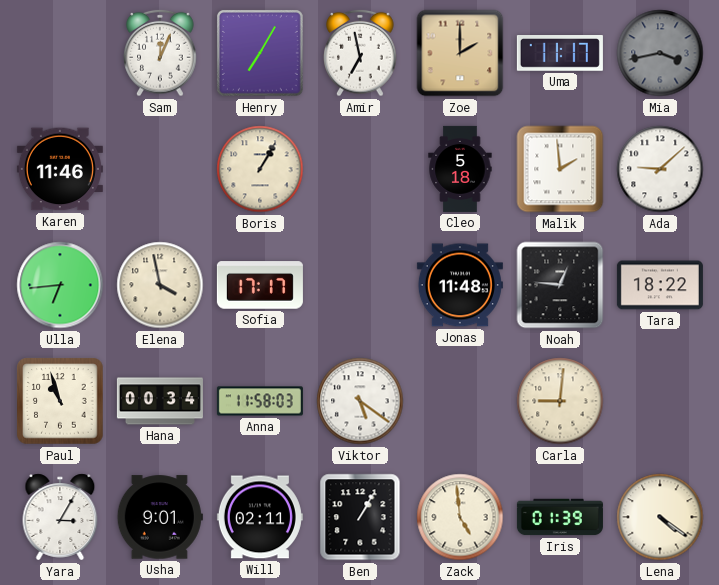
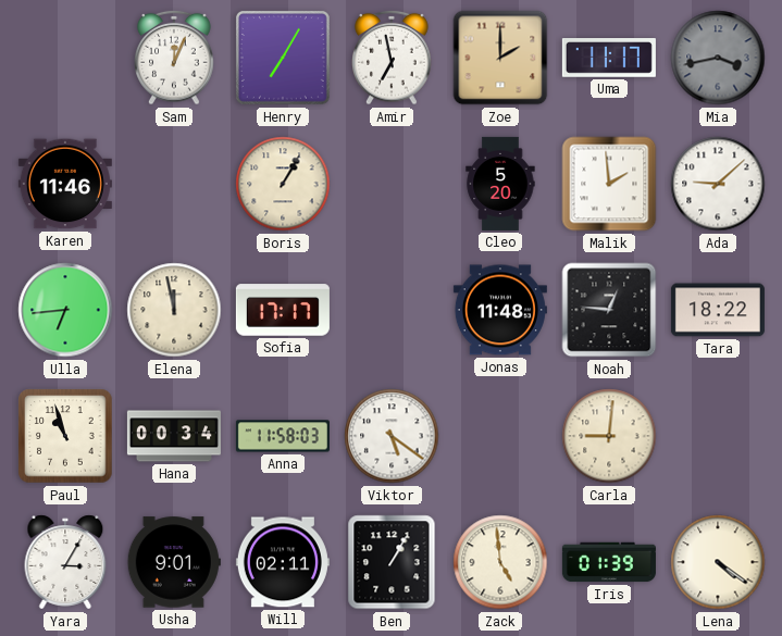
Cleo: 5:18 -> 5:20 (500, 184)
Elena: 3:58 -> 11:58 (174, 310)
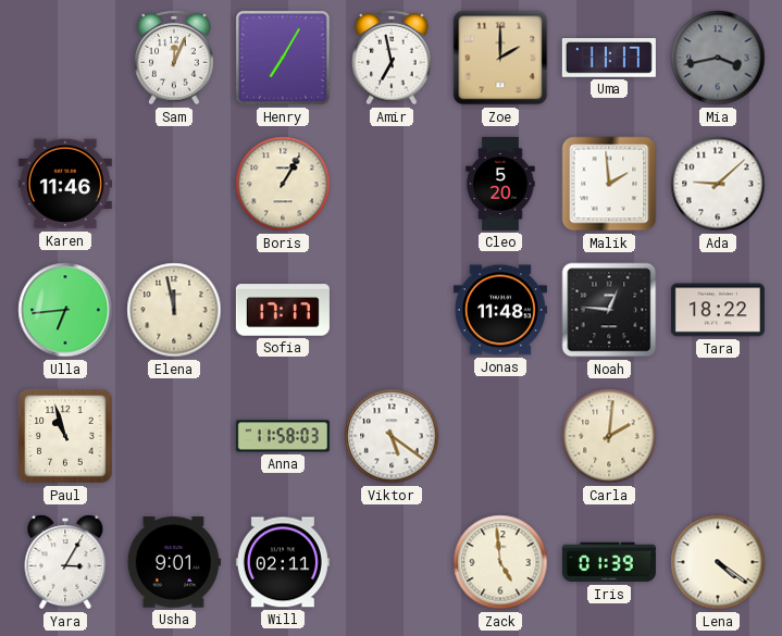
Hana: 00:34 -> none (174, 436)
Carla: 9:01 -> 2:01 (609, 436)
Ben: 1:05 -> none (392, 562)
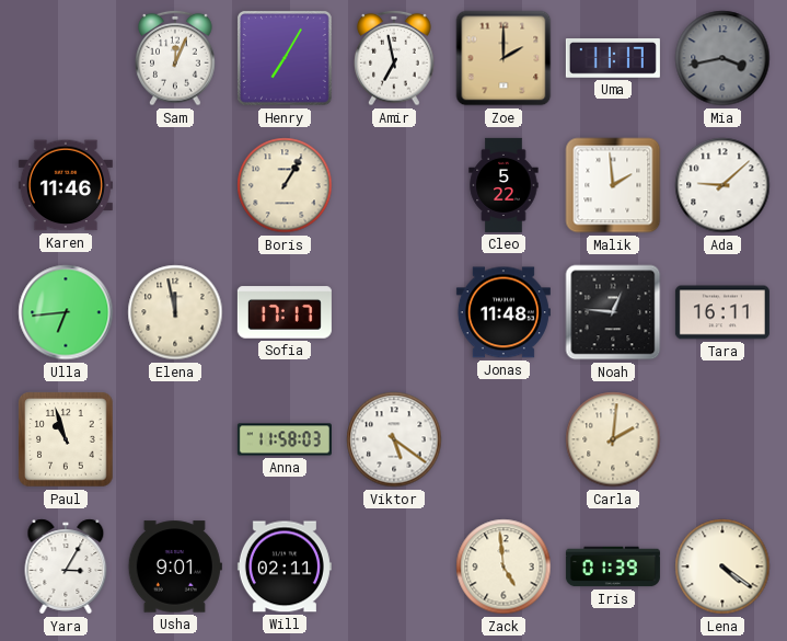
Cleo: 5:20 -> 5:22 (504, 185)
Tara: 18:22 -> 16:11 (722, 312)
